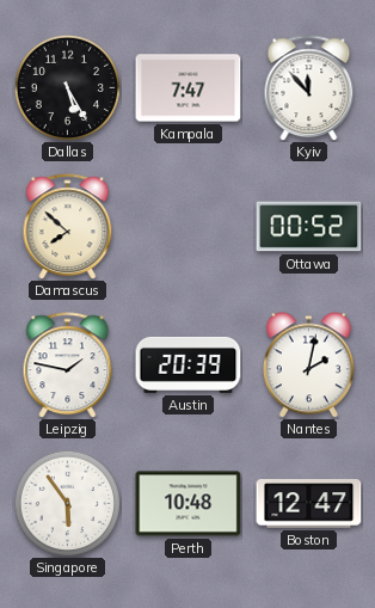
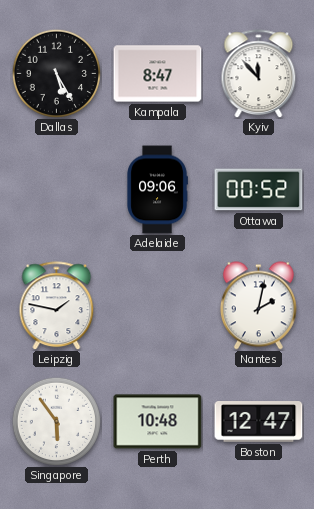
Kampala: 7:47 -> 8:47 (158, 74)
Damascus: 7:52 -> none (68, 227)
Adelaide: none -> 09:06 (157, 190)
Austin: 20:39 -> none (189, 364)
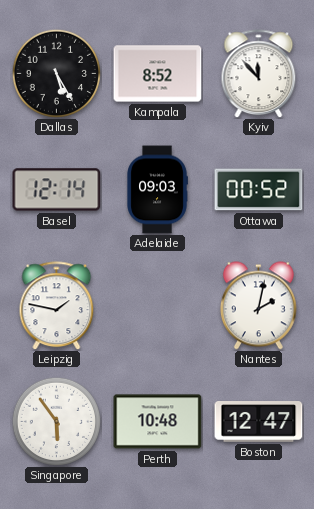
Kampala: 8:47 -> 8:52 (158, 74)
Basel: none -> 12:14 (57, 190)
Adelaide: 09:06 -> 09:03 (157, 190)
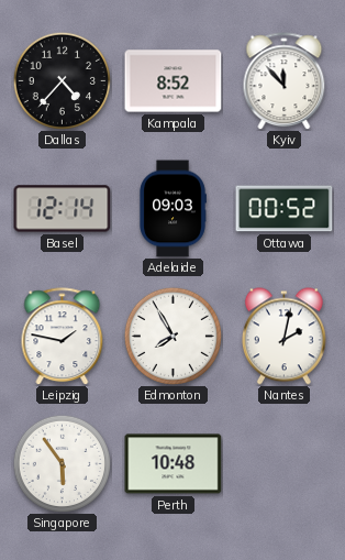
Dallas: 5:25 -> 4:37 (62, 80)
Edmonton: none -> 7:55 (172, 336)
Boston: 12:47 -> none (259, 422)
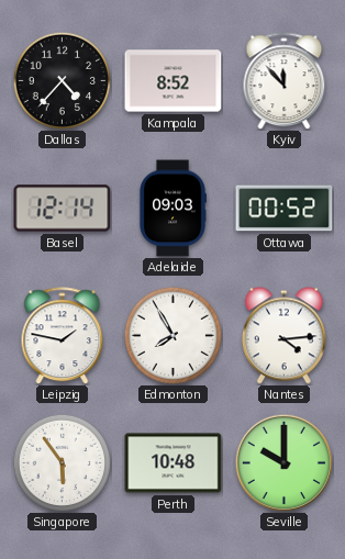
Nantes: 2:02 -> 4:14 (283, 336)
Seville: none -> 10:00 (283, 462)
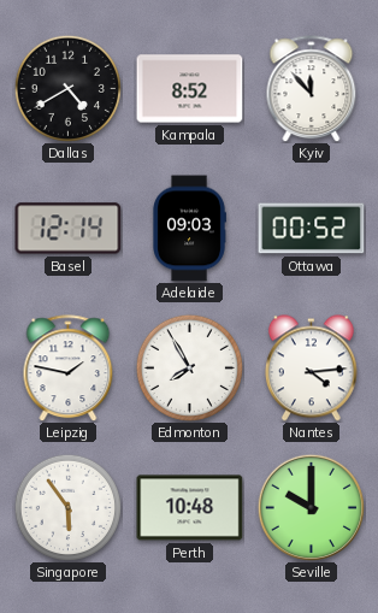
Dallas: 4:37 -> 4:40 (67, 88)
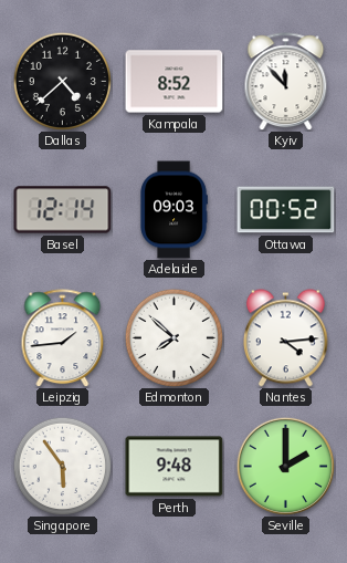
Dallas: 4:40 -> 4:38 (62, 81)
Leipzig: 1:47 -> 1:44 (63, 338)
Edmonton: 7:55 -> 7:52 (173, 337)
Perth: 10:48 -> 9:48 (175, 467)
Seville: 10:00 -> 2:00 (285, 466)
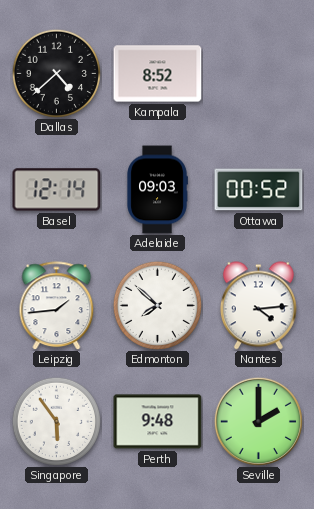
Kyiv: 11:53 -> none (286, 82)
